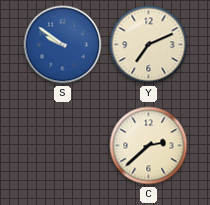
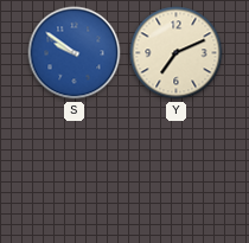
C: 2:38 -> none (149, 146)
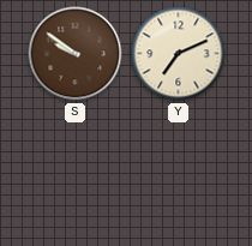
S dial: blue -> brown (76, 54)
